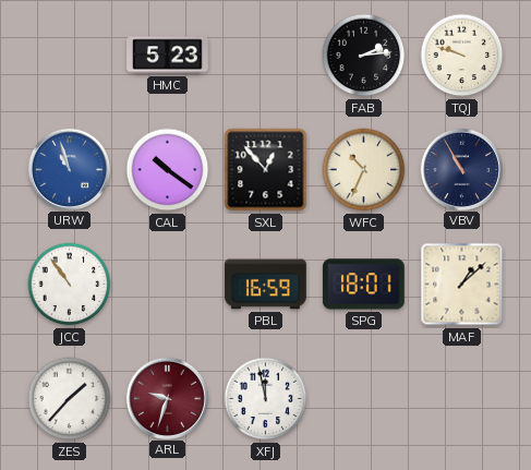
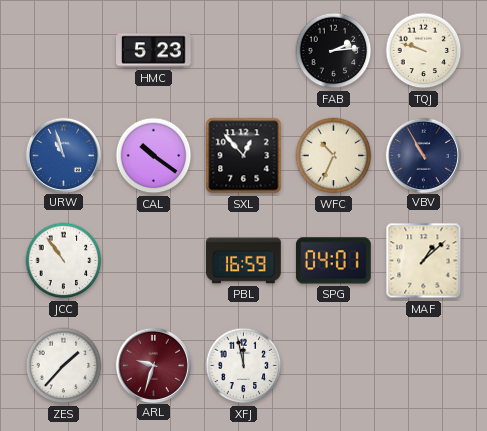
SPG: 18:01 -> 04:01 (333, 261)
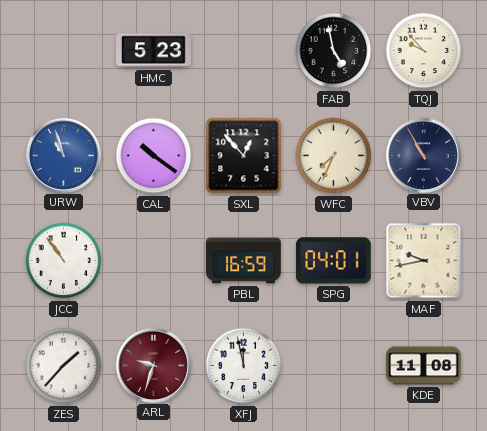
FAB: 2:14 -> 4:58 (334, 51)
TQJ: 9:48 -> 9:53 (424, 51)
WFC: 10:34 -> 7:34 (334, 156)
MAF: 1:08 -> 9:43 (424, 261)
KDE: none -> 11:08 (424, 366)
